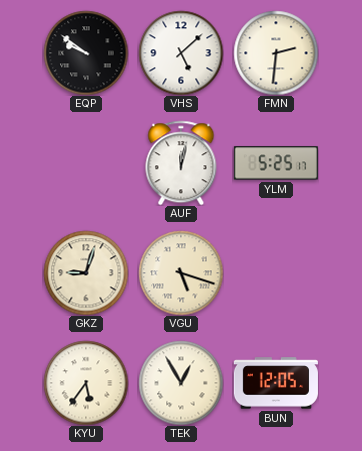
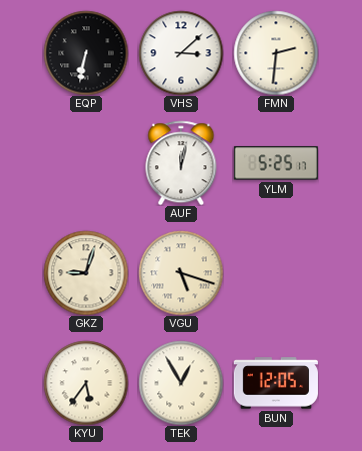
EQP: 9:51 -> 6:32 (86, 53)
VHS: 5:08 -> 3:08 (181, 53)
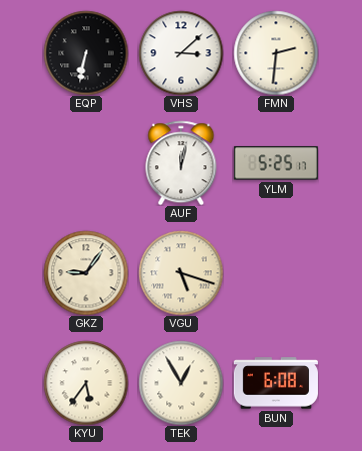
GKZ: 9:03 -> 9:06 (86, 273)
BUN: 12:05 -> 6:08 (276, 383)
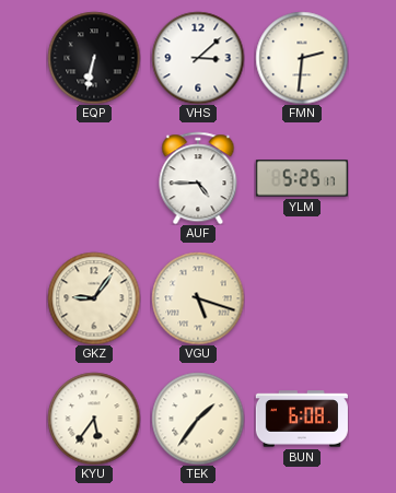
AUF: 12:02 -> 4:45 (198, 178)
TEK: 12:55 -> 1:36 (198, 419)
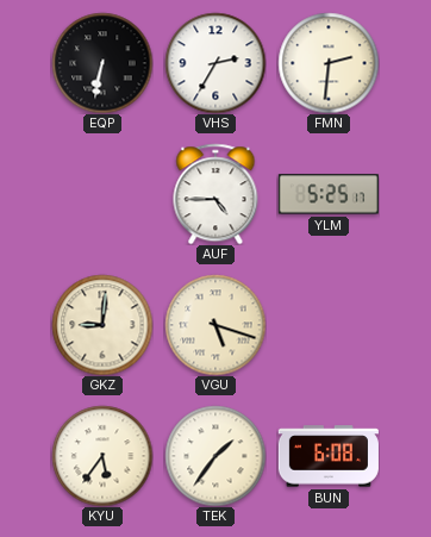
VHS: 3:08 -> 2:35 (215, 63)
GKZ: 9:06 -> 9:01 (102, 325)
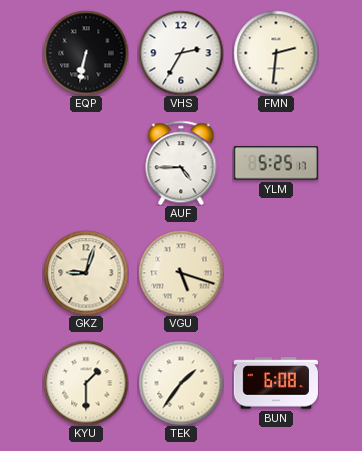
GKZ: 9:01 -> 9:03 (86, 273)
KYU: 5:36 -> 1:30 (86, 383)
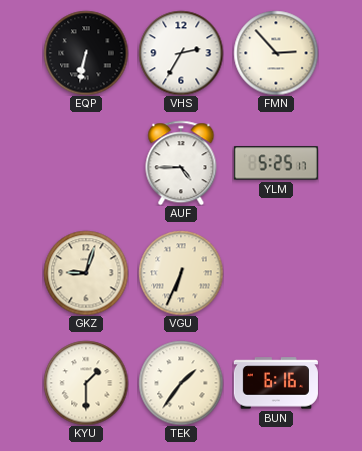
FMN: 2:31 -> 2:53 (276, 53)
VGU: 5:18 -> 6:34 (181, 273)
BUN: 6:08 -> 6:16 (276, 383)
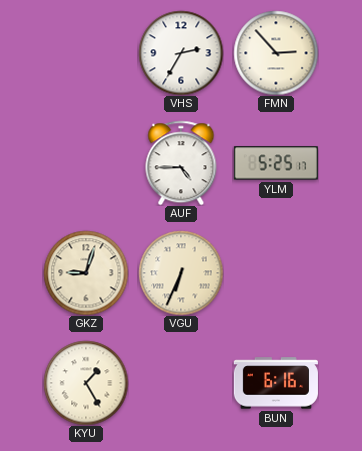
EQP: 6:32 -> none (86, 53)
KYU: 1:30 -> 1:25 (86, 383)
TEK: 1:36 -> none (181, 383)
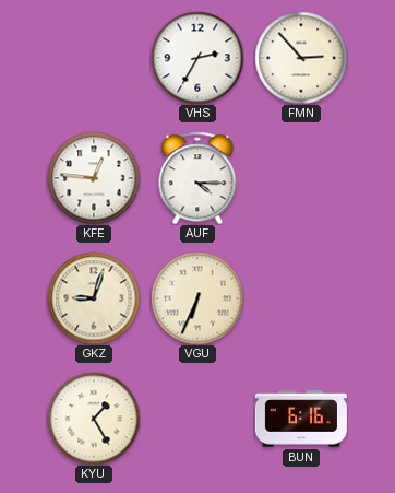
KFE: none -> 12:46 (94, 178)
AUF: 4:45 -> 4:15 (197, 178)
YLM: 5:25 -> none (276, 163)
